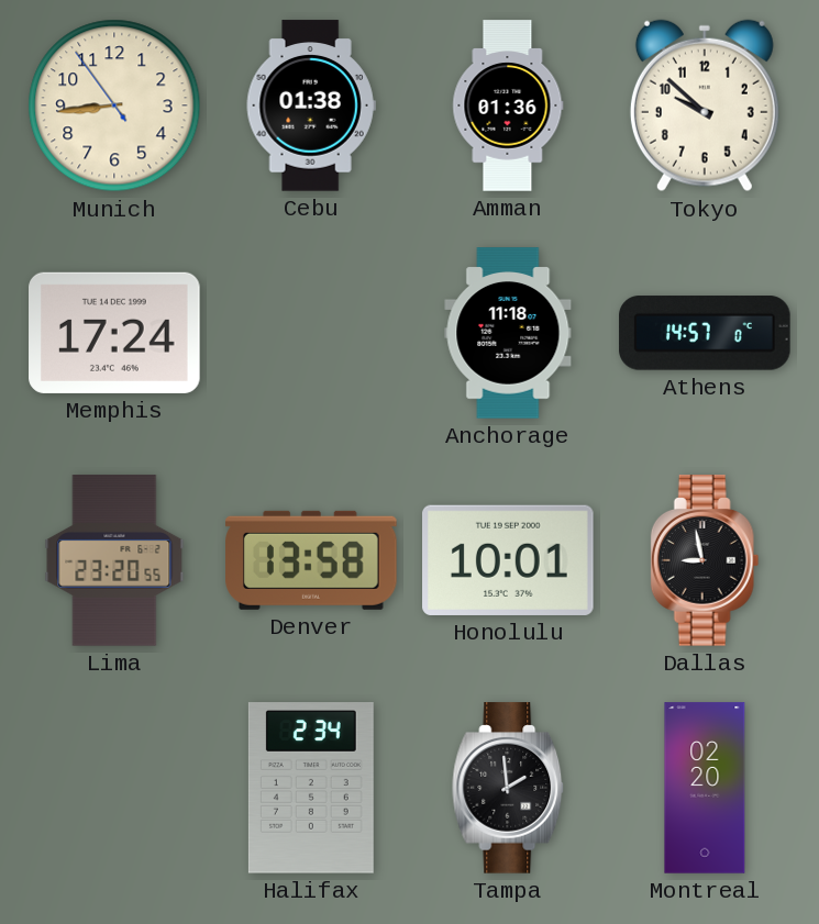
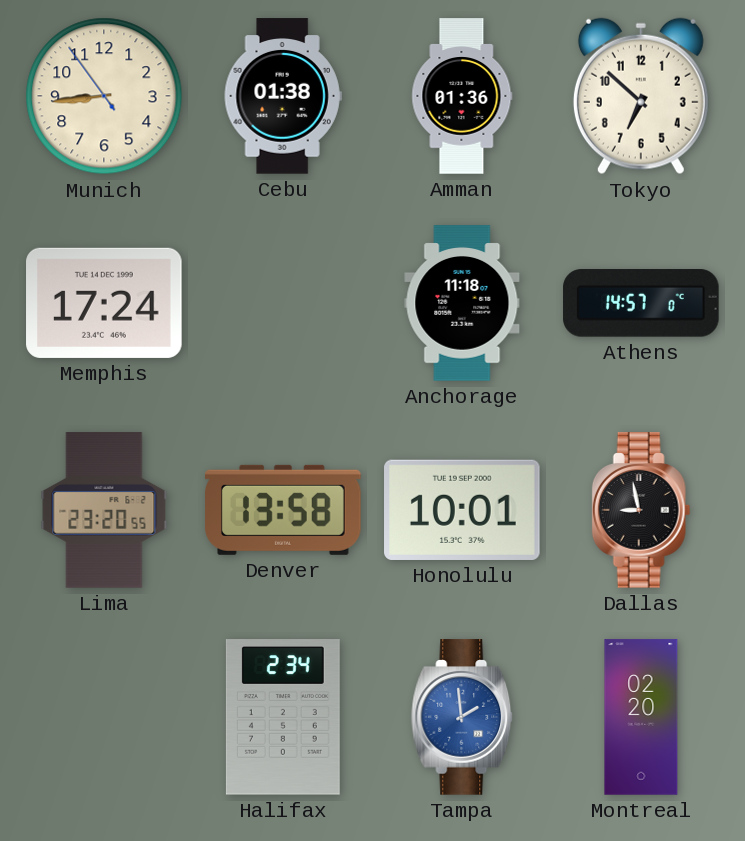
Tokyo: 9:52 -> 6:52 (641, 96)
Tampa dial: black -> blue (463, 717)
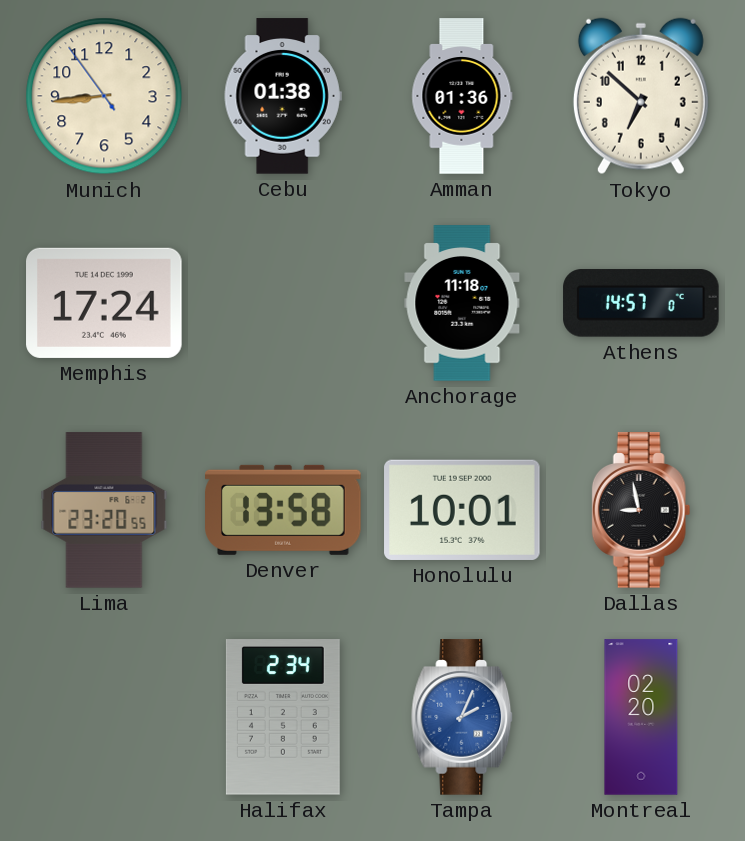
Tampa: 1:59 -> 2:04 (463, 717)
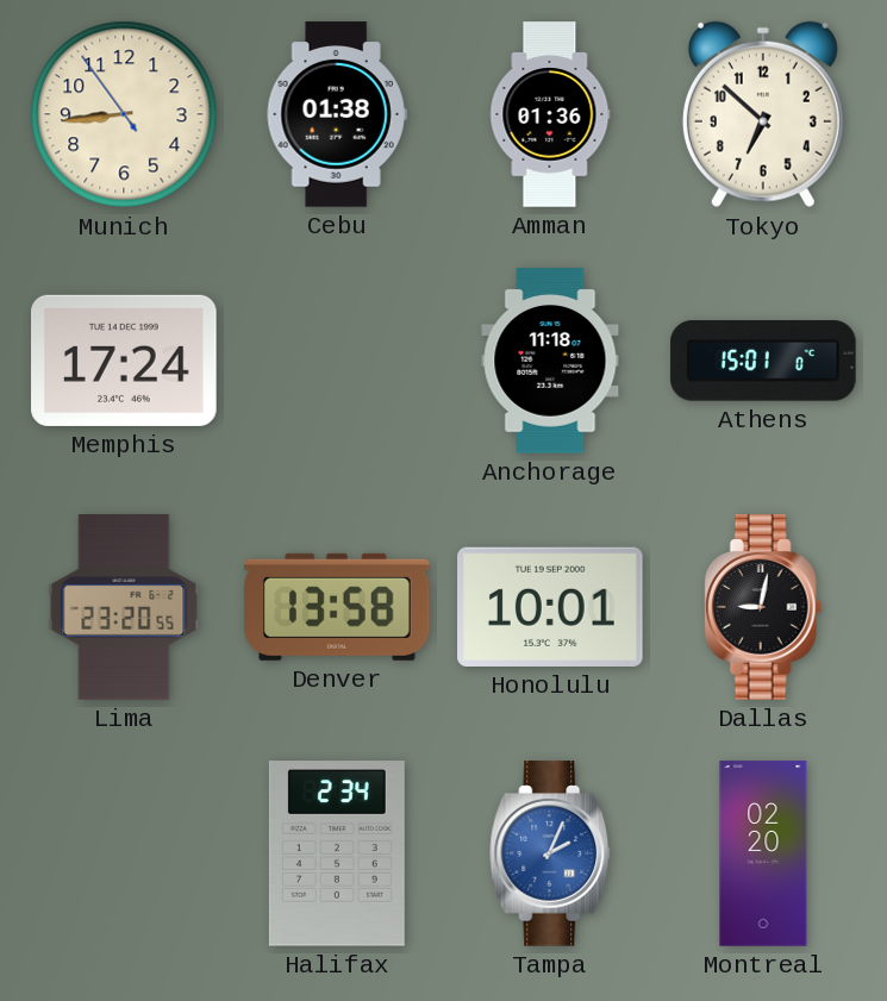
Athens: 14:57 -> 15:01 (763, 361)
Dallas: 8:58 -> 9:02 (763, 607)
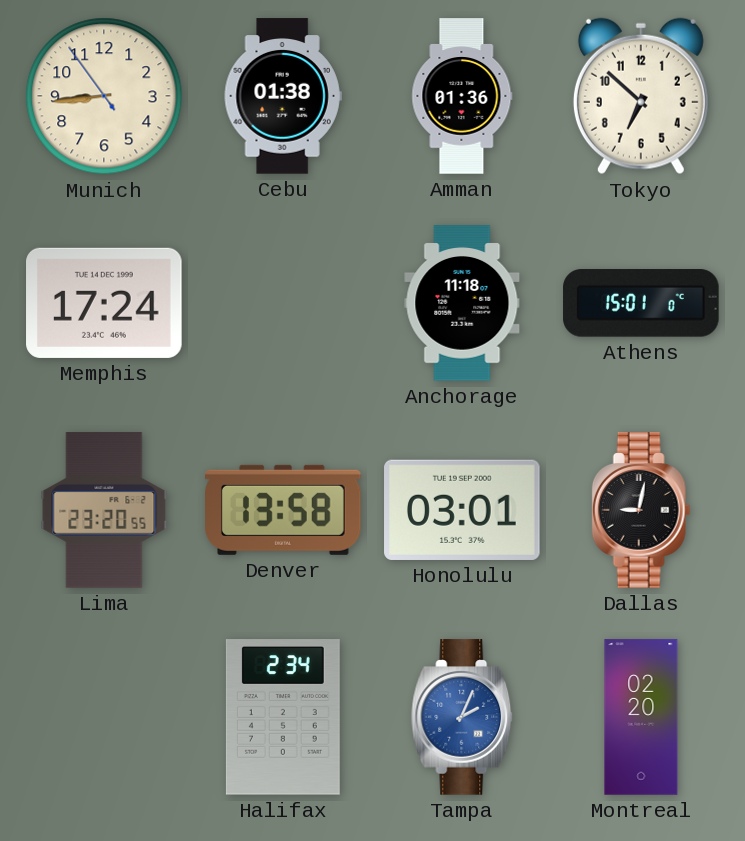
Honolulu: 10:01 -> 03:01 (462, 510)
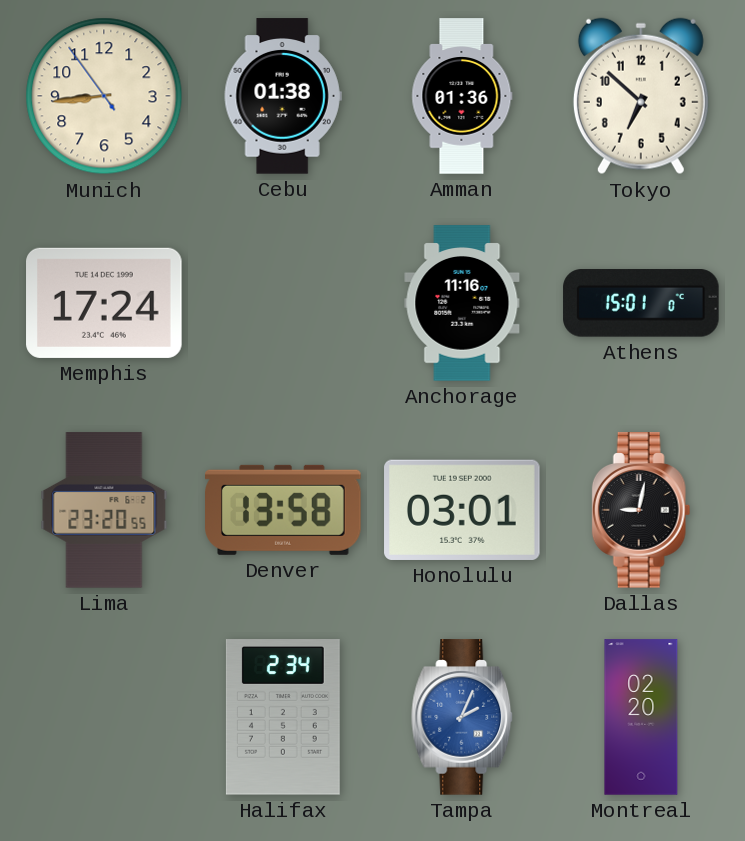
Anchorage: 11:18 -> 11:16 (462, 303)
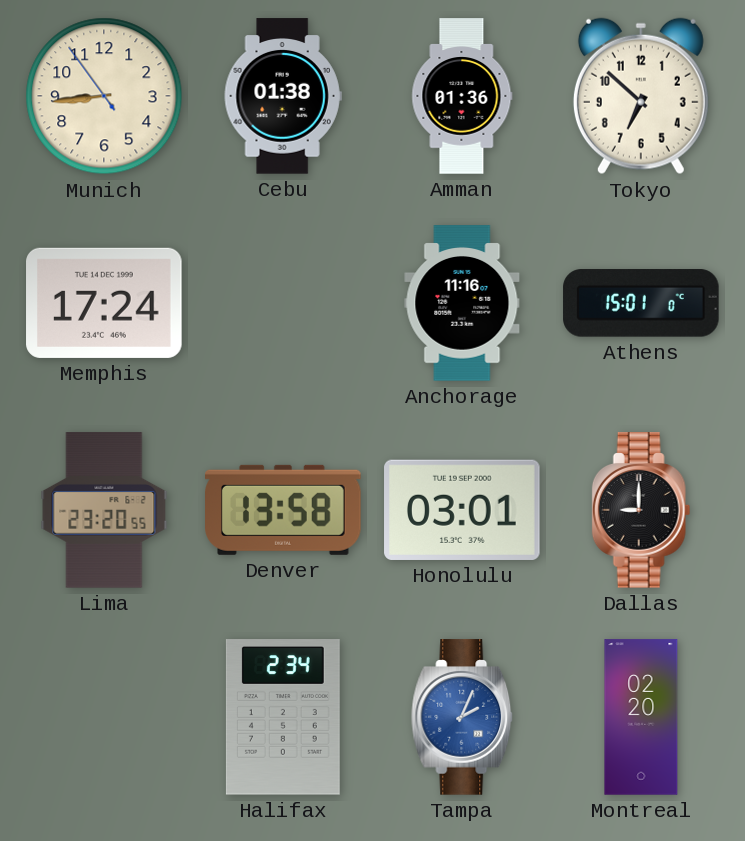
Dallas: 9:02 -> 9:00 (641, 510)
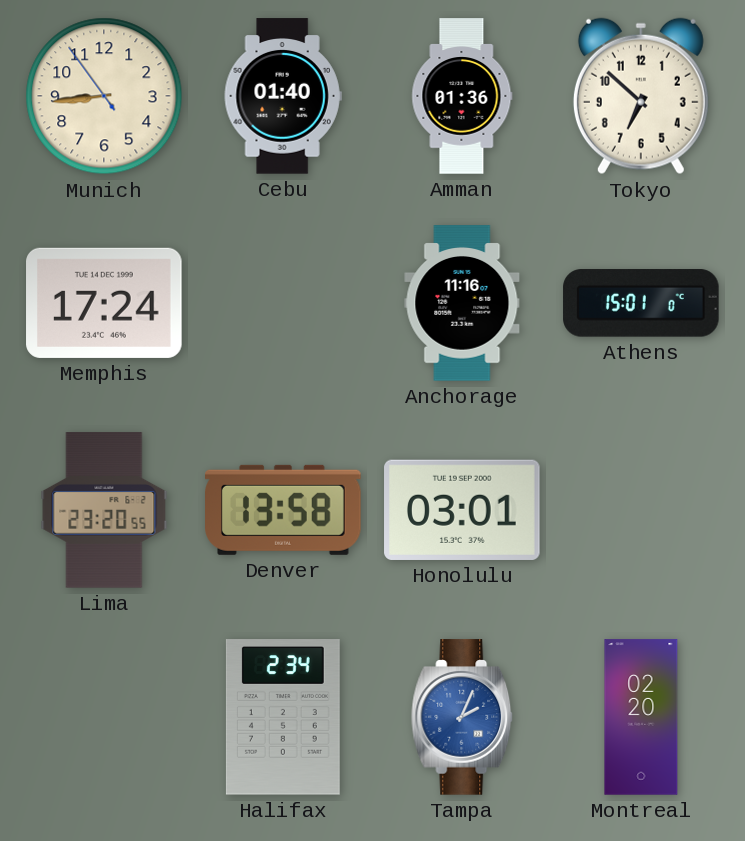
Cebu: 01:38 -> 01:40 (283, 96)
Dallas: 9:00 -> none (641, 510)
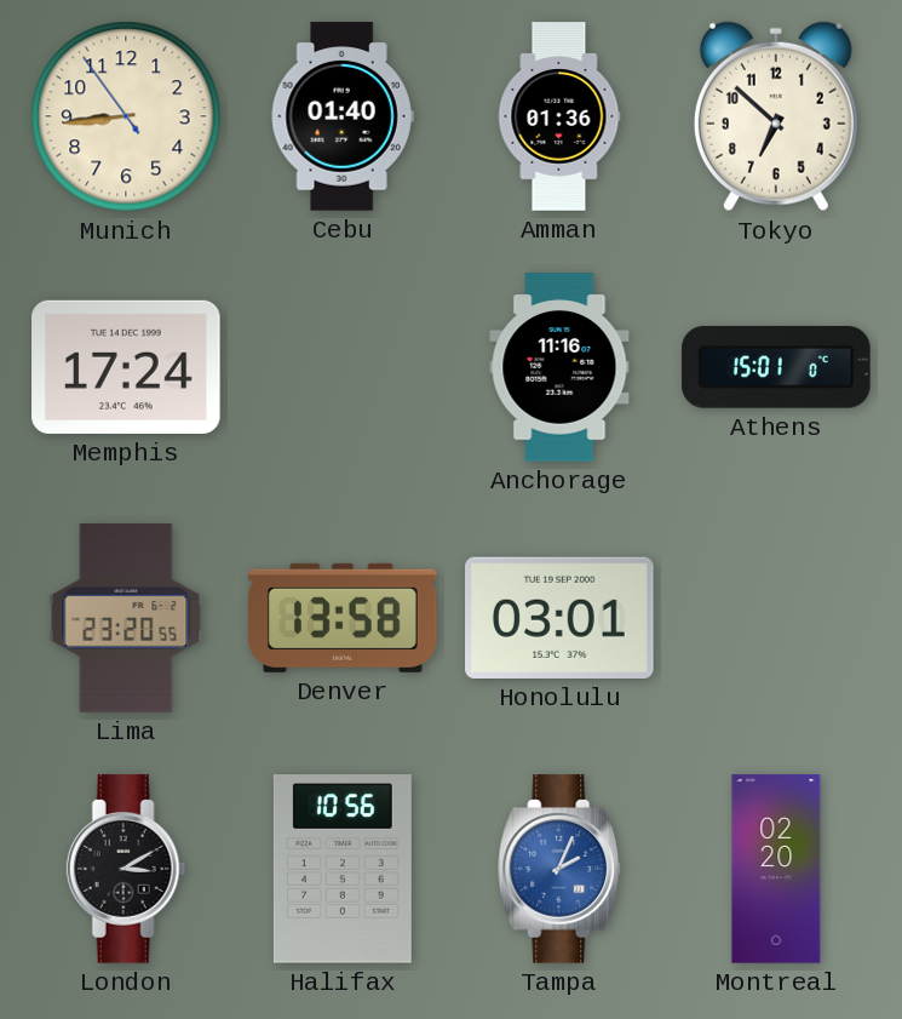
London: none -> 3:10 (126, 869)
Halifax: 2:34 -> 10:56 (343, 869)
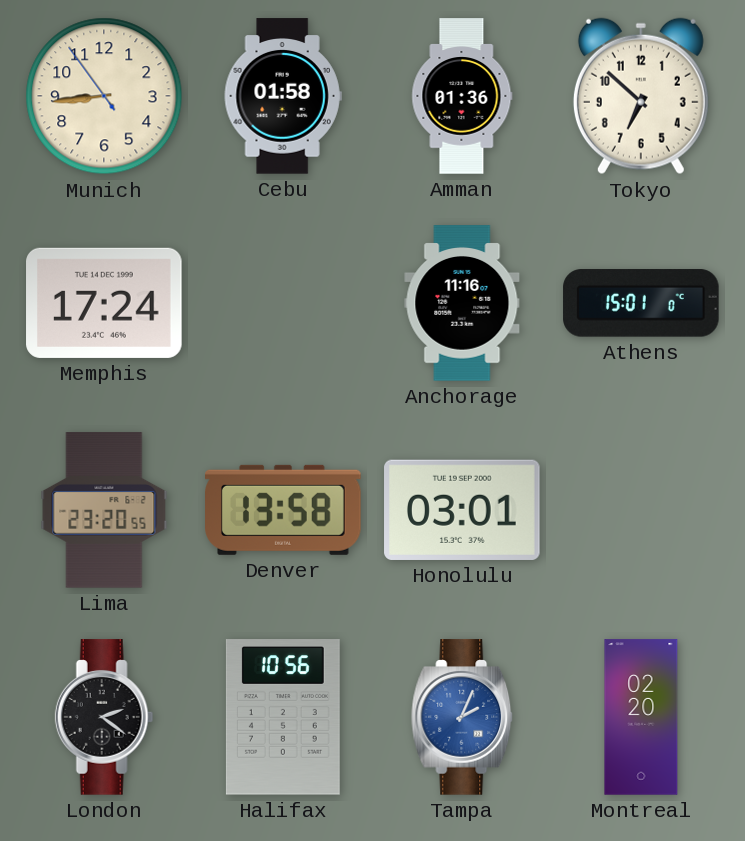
Cebu: 01:40 -> 01:58 (283, 96)
London: 3:10 -> 2:21 (104, 717)
